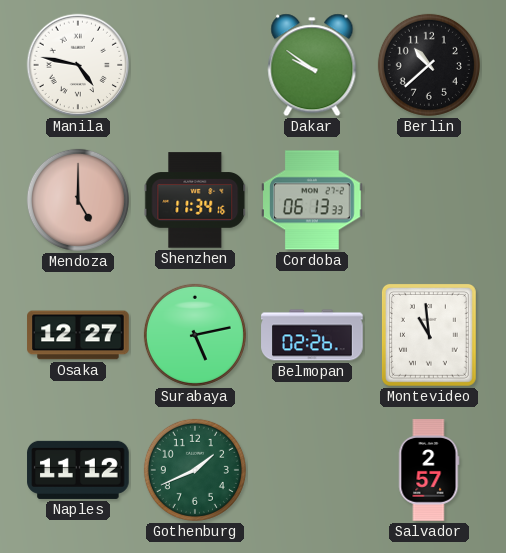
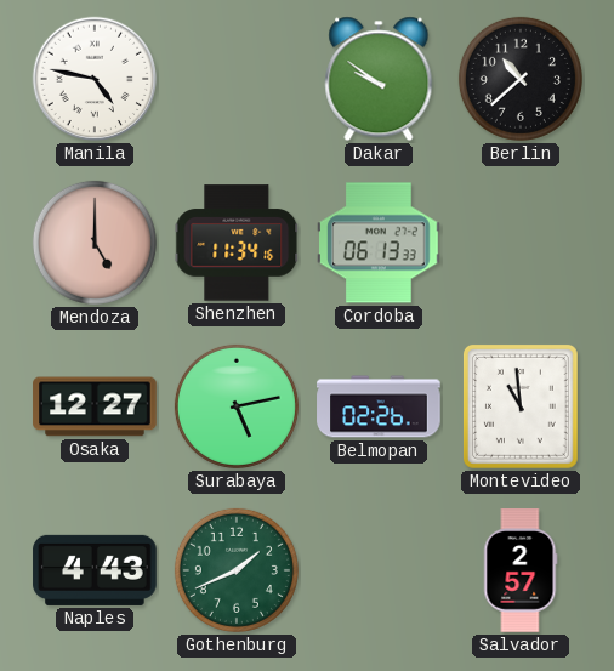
Naples: 11:12 -> 4:43 (95, 570)
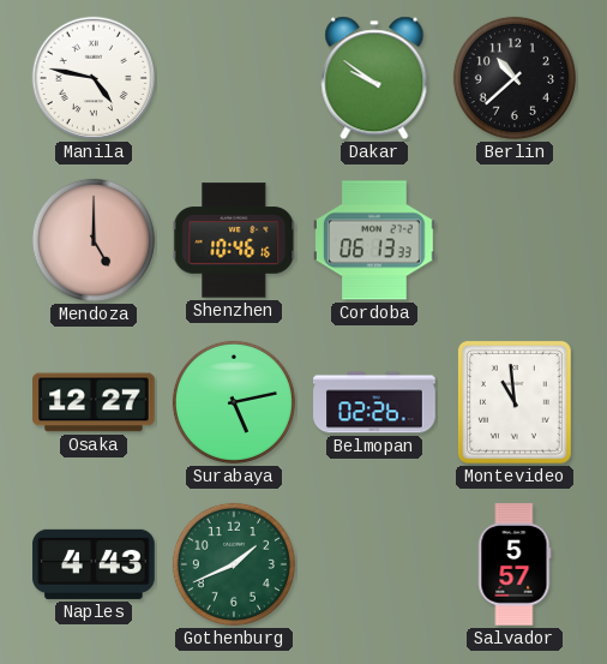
Shenzhen: 11:34 -> 10:46 (234, 240)
Salvador: 2:57 -> 5:57 (515, 564)
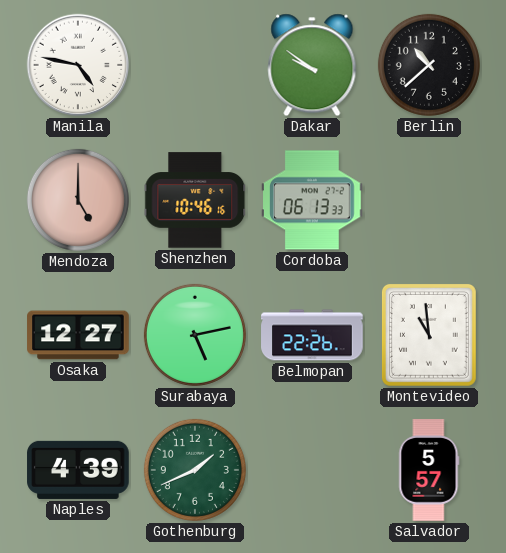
Belmopan: 02:26 -> 22:26 (312, 335)
Naples: 4:43 -> 4:39 (78, 470)
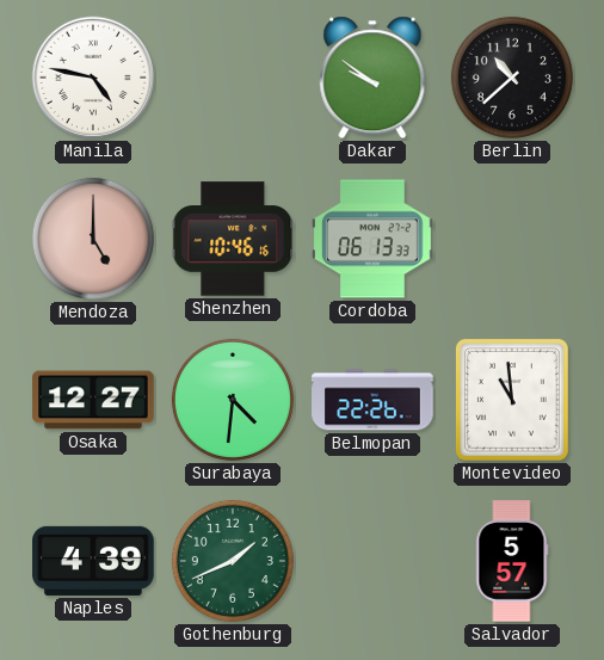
Surabaya: 5:13 -> 4:31 (233, 400)
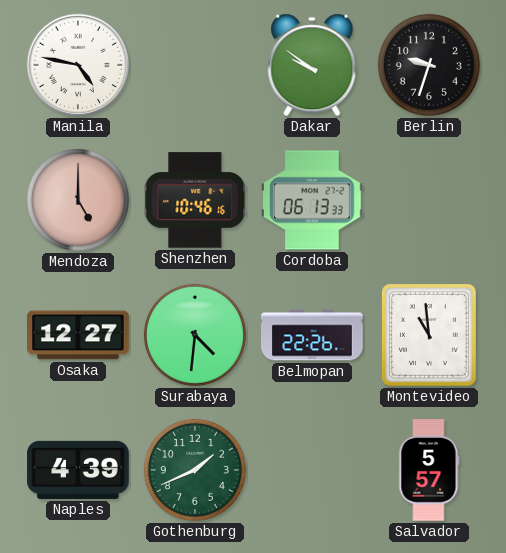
Berlin: 10:38 -> 9:33 (429, 65)
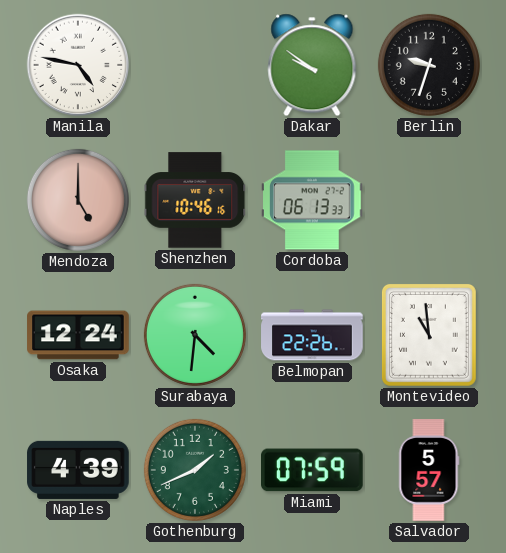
Osaka: 12:27 -> 12:24 (78, 335)
Miami: none -> 07:59 (313, 470)
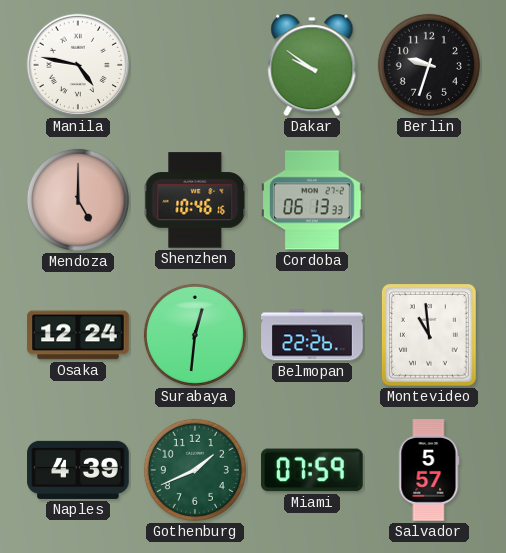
Surabaya: 4:31 -> 12:31 (195, 335)
